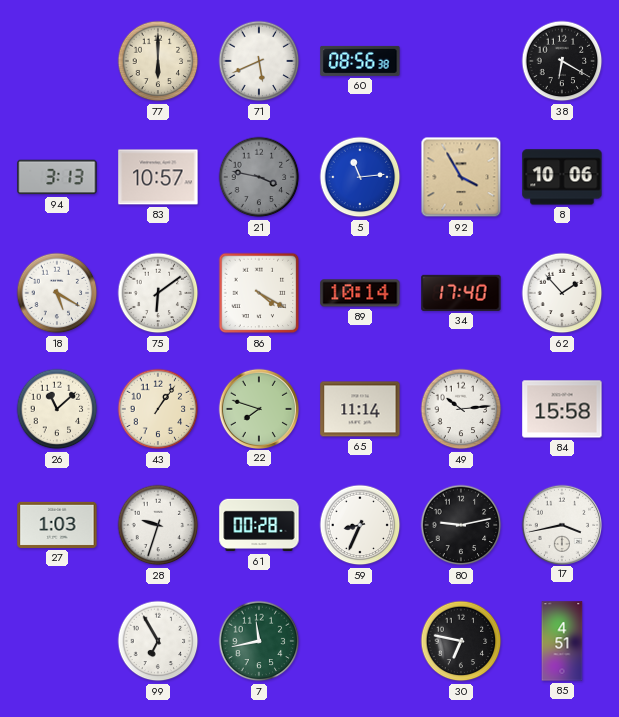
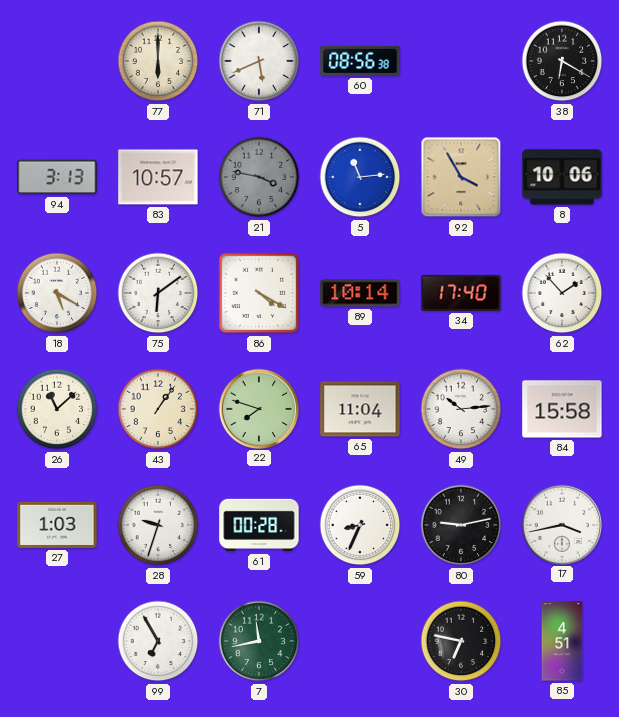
65: 11:14 -> 11:04 (360, 409)
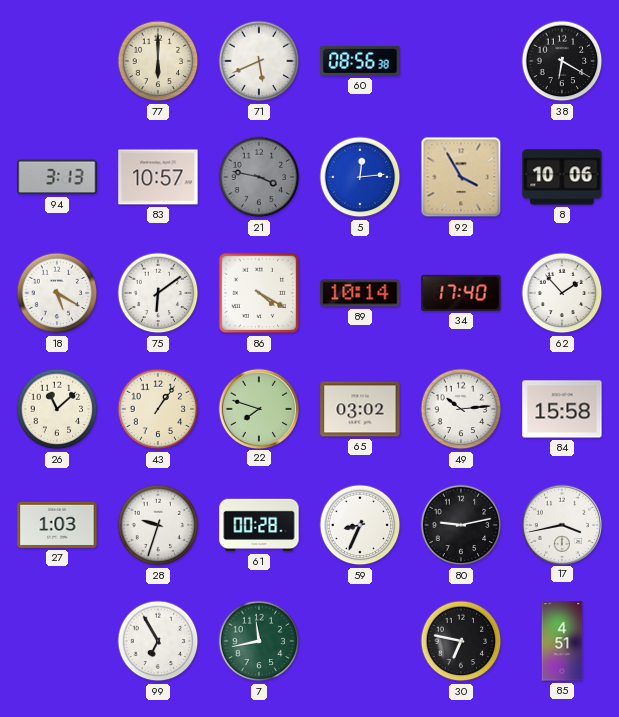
5: 11:14 -> 12:14 (360, 177)
65: 11:04 -> 03:02 (360, 409)
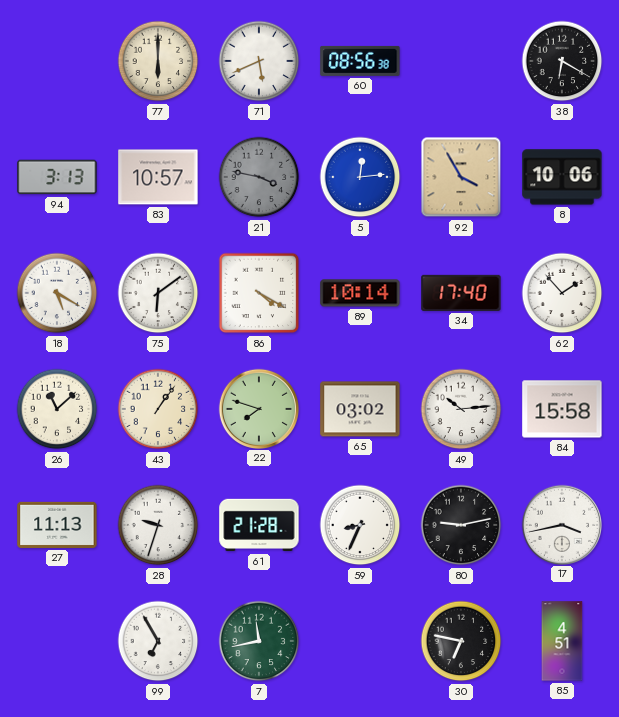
27: 1:03 -> 11:13 (57, 525)
61: 00:28 -> 21:28 (259, 525)
